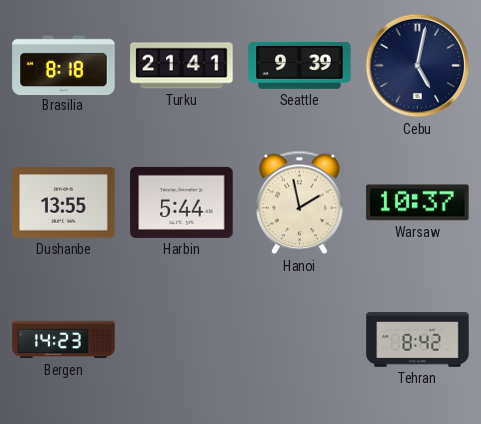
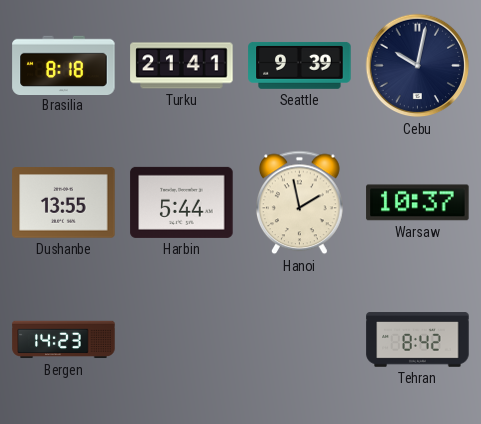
Cebu: 5:02 -> 10:02 (418, 66)
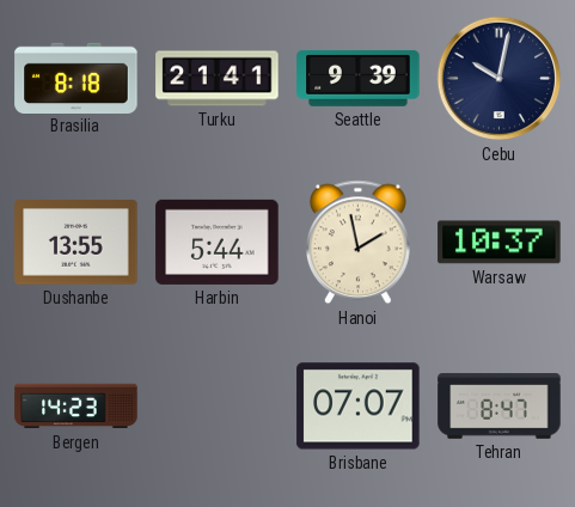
Brisbane: none -> 07:07 (359, 407)
Tehran: 8:42 -> 8:47 (500, 407)
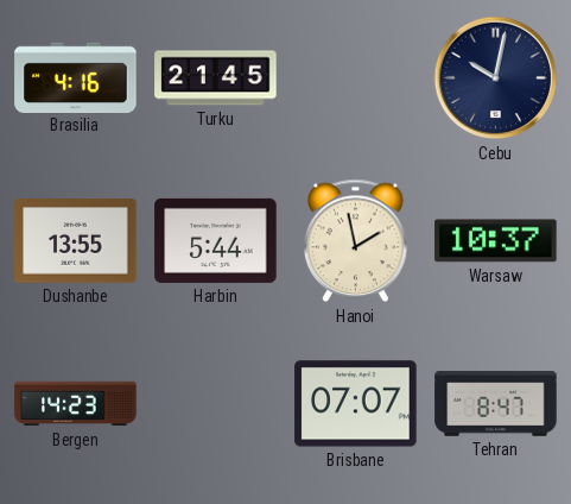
Brasilia: 8:18 -> 4:16 (76, 77)
Turku: 21:41 -> 21:45 (216, 78)
Seattle: 9:39 -> none (359, 78)
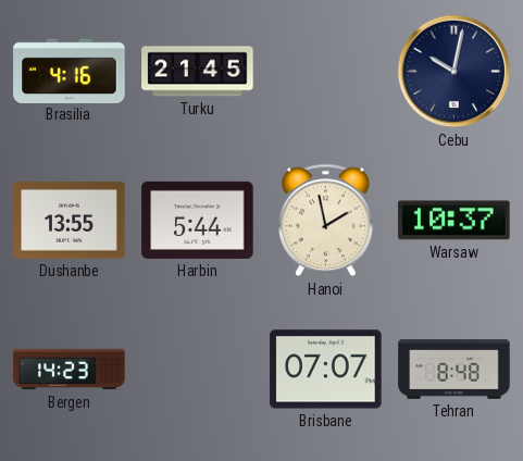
Tehran: 8:47 -> 8:48 (454, 370)
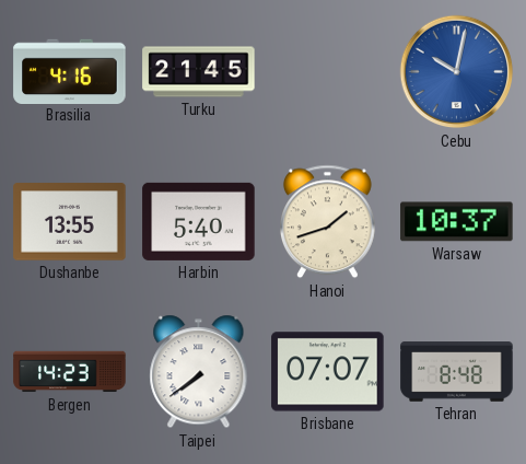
Cebu dial: navy -> blue (457, 72)
Harbin: 5:44 -> 5:40 (199, 221)
Hanoi: 1:58 -> 1:42 (327, 222)
Taipei: none -> 7:39 (199, 372)
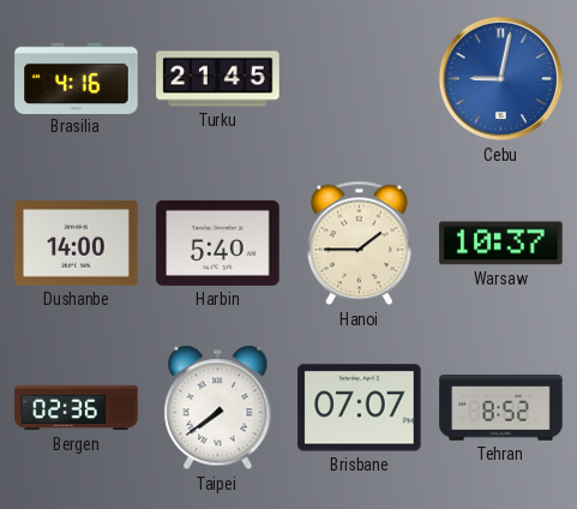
Cebu: 10:02 -> 9:02 (501, 79)
Dushanbe: 13:55 -> 14:00 (77, 244)
Hanoi: 1:42 -> 1:45 (359, 244)
Bergen: 14:23 -> 02:36 (77, 408)
Tehran: 8:48 -> 8:52 (501, 408)
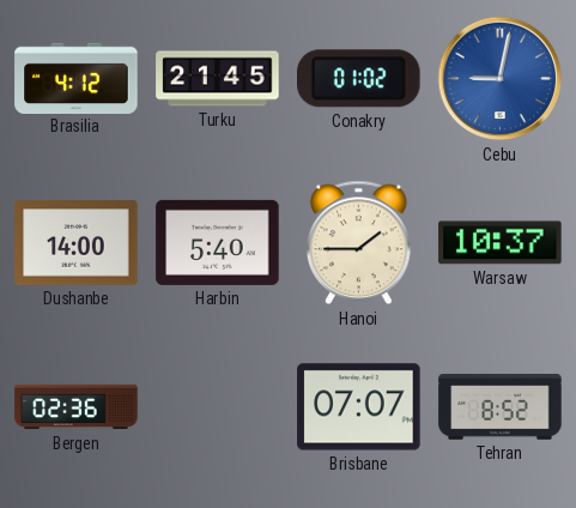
Brasilia: 4:16 -> 4:12 (77, 78)
Conakry: none -> 01:02 (359, 79)
Taipei: 7:39 -> none (218, 408)
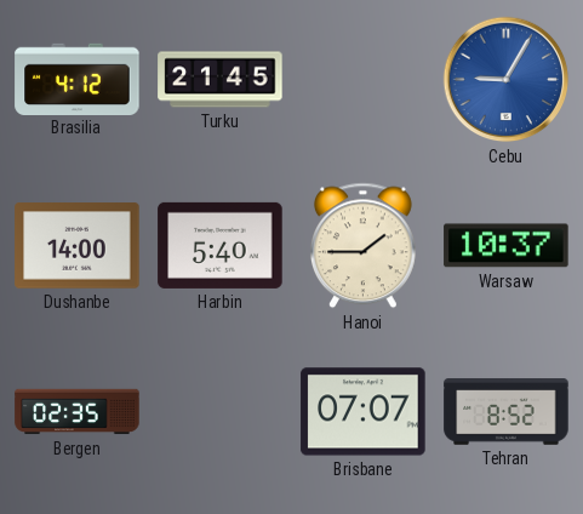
Conakry: 01:02 -> none (359, 79)
Cebu: 9:02 -> 9:05 (507, 80)
Bergen: 02:36 -> 02:35 (78, 412)
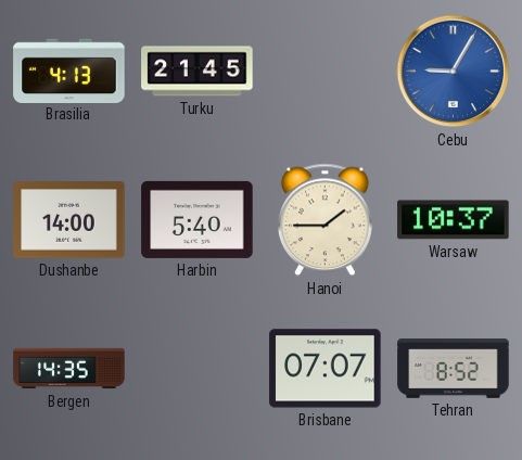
Brasilia: 4:12 -> 4:13 (69, 71)
Bergen: 02:35 -> 14:35 (69, 369)
